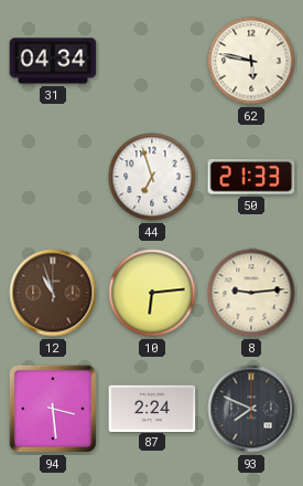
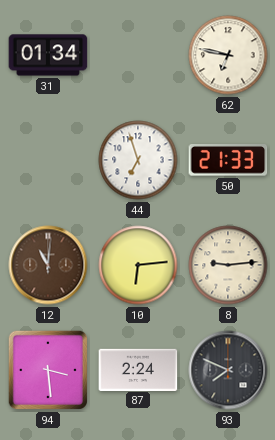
31: 04:34 -> 01:34 (48, 55)
62: 5:47 -> 6:47 (228, 55)
12: 10:57 -> 11:01 (48, 265)
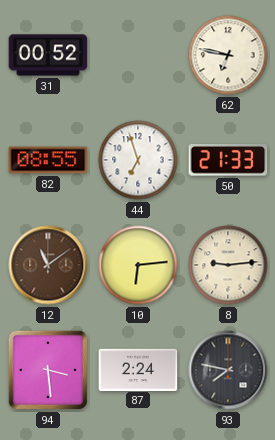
31: 01:34 -> 00:52 (48, 55)
82: none -> 08:55 (48, 160)
12: 11:01 -> 11:09 (48, 265)
93: 7:49 -> 7:47 (228, 370)
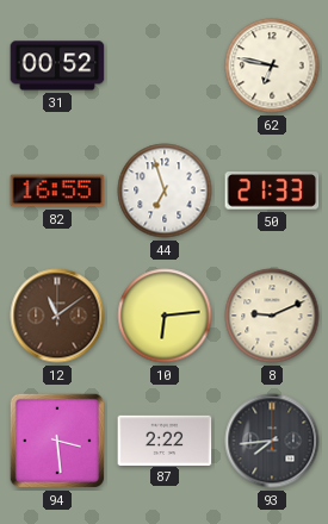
82: 08:55 -> 16:55 (57, 191)
8: 9:14 -> 9:11 (272, 316)
87: 2:24 -> 2:22 (165, 439)
93: 7:47 -> 7:44 (272, 441)
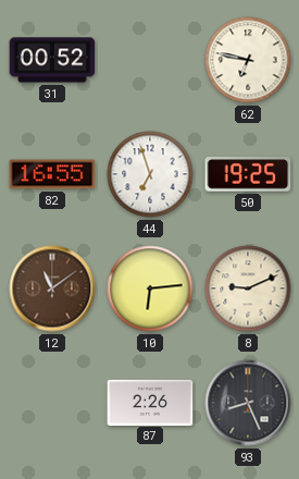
50: 21:33 -> 19:25 (248, 175)
94: 3:29 -> none (57, 441)
87: 2:22 -> 2:26 (150, 402)
93: 7:44 -> 8:26 (248, 403)
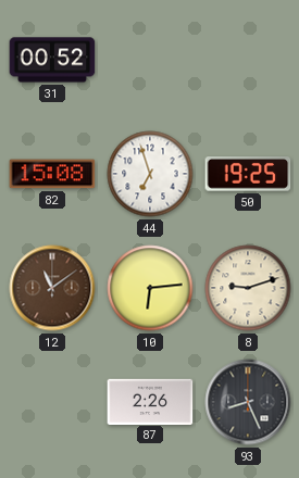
62: 6:47 -> none (248, 60)
82: 16:55 -> 15:08 (52, 174)
8: 9:11 -> 9:12 (248, 288)
